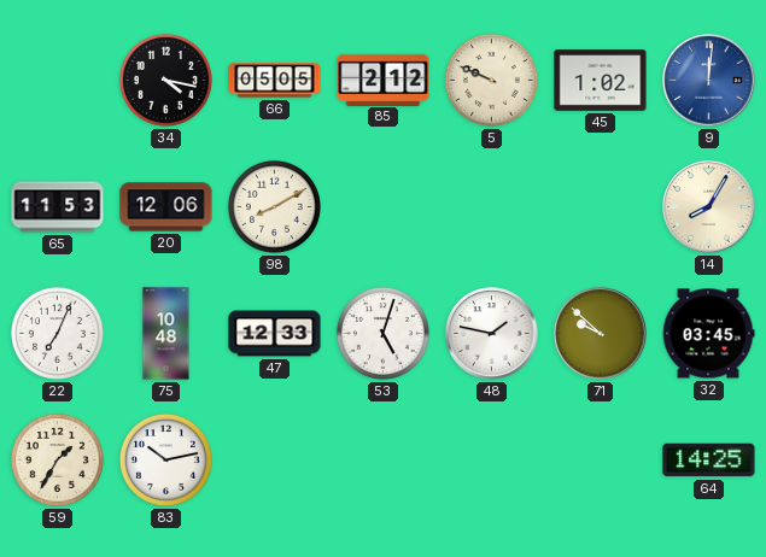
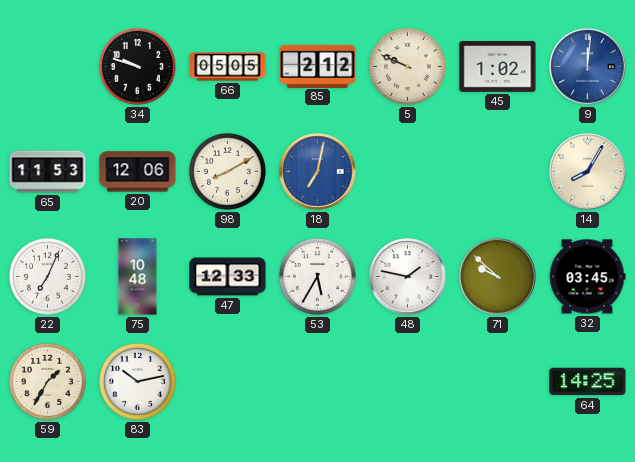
34: 4:17 -> 9:48 (137, 66)
18: none -> 7:02 (318, 172)
53: 5:03 -> 5:35 (317, 276)
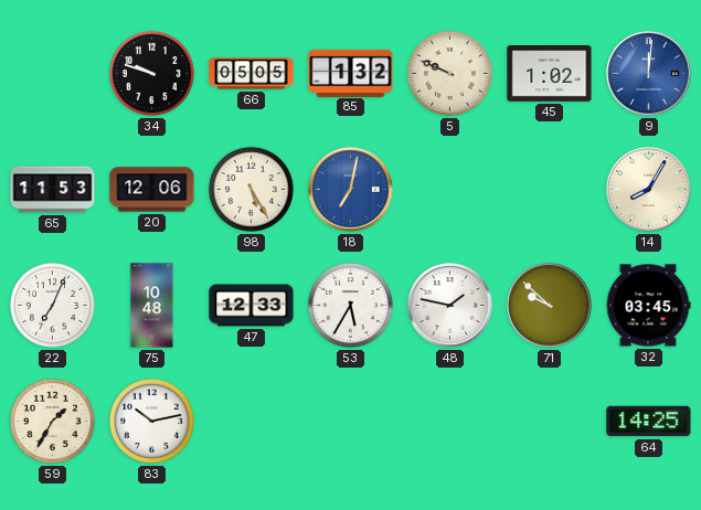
85: 2:12 -> 1:32 (351, 73)
98: 8:10 -> 5:25 (251, 189)
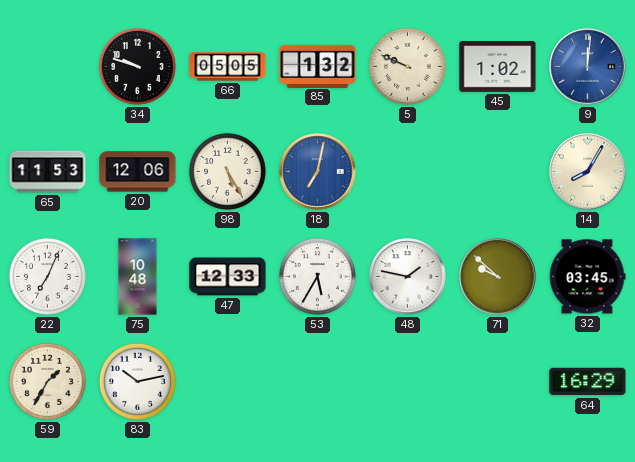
64: 14:25 -> 16:29 (588, 382)
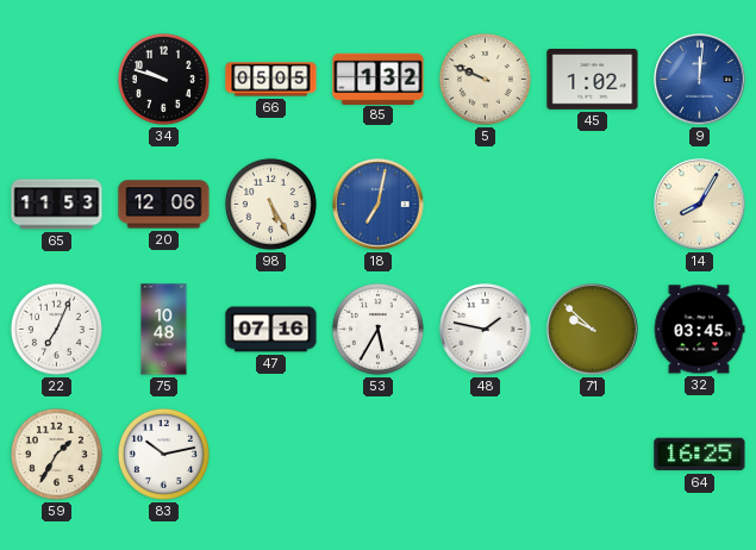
47: 12:33 -> 07:16 (271, 330)
64: 16:29 -> 16:25 (700, 455)
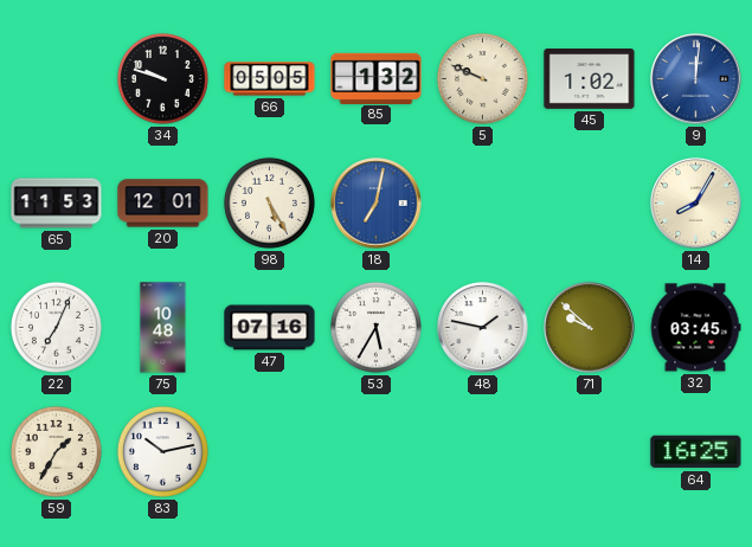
20: 12:06 -> 12:01 (163, 204)
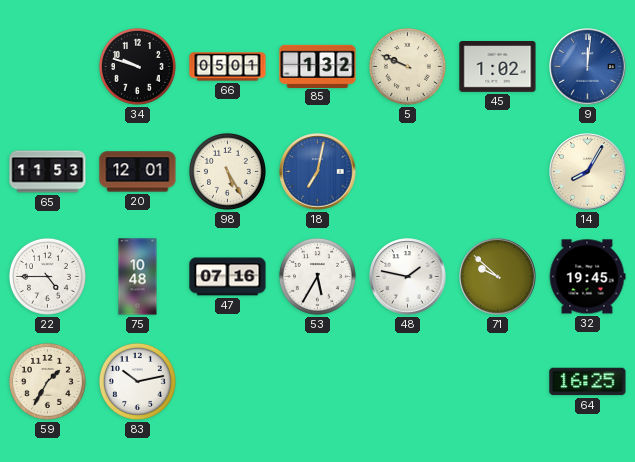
66: 05:05 -> 05:01 (228, 67)
22: 7:04 -> 4:45 (47, 276)
32: 03:45 -> 19:45 (587, 277)
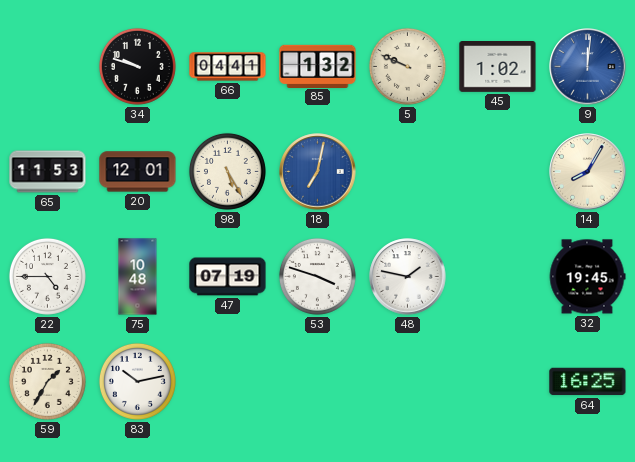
66: 05:01 -> 04:41 (228, 67)
47: 07:16 -> 07:19 (228, 277)
53: 5:35 -> 3:48 (317, 276)
71: 9:52 -> none (498, 277)
